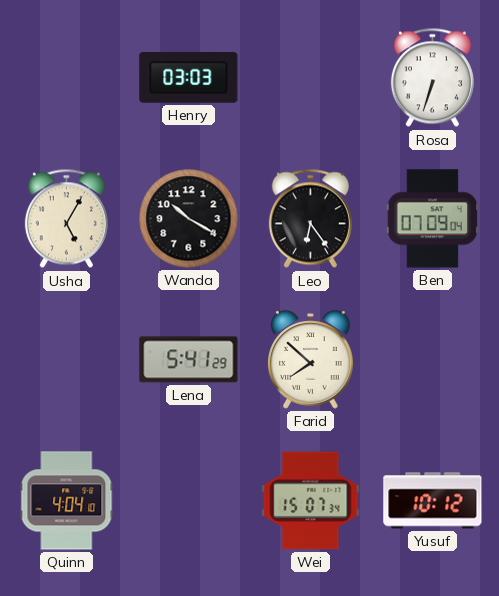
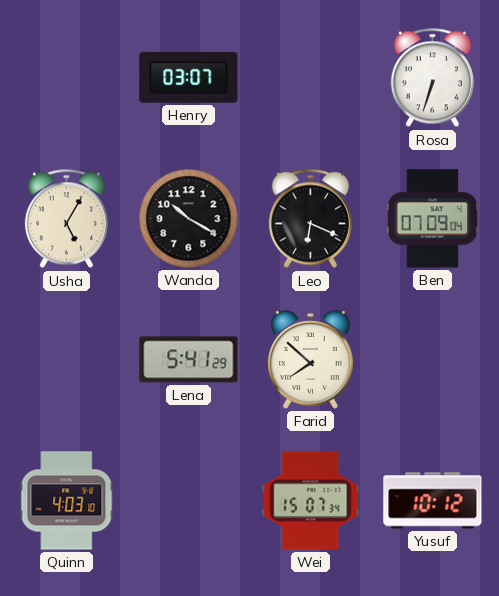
Henry: 03:03 -> 03:07 (189, 77)
Leo: 6:24 -> 6:19 (310, 219)
Quinn: 4:04 -> 4:03 (67, 501)
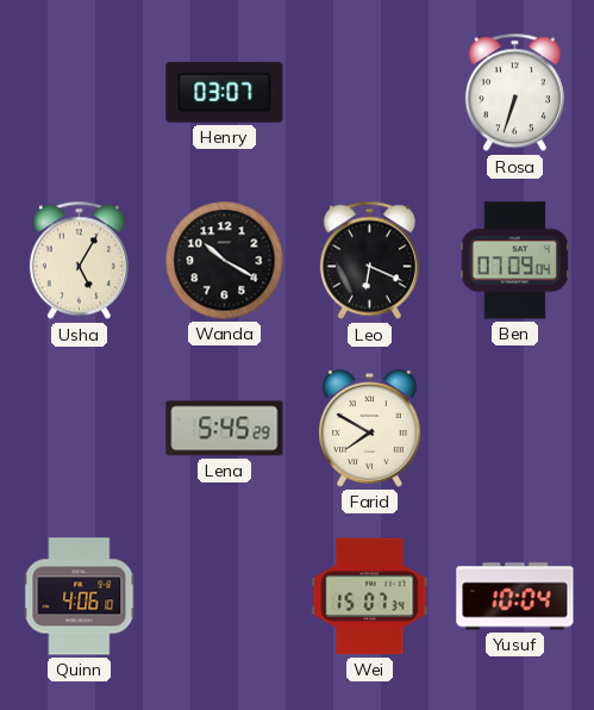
Lena: 5:41 -> 5:45 (225, 429)
Farid: 7:52 -> 7:50 (370, 429)
Quinn: 4:03 -> 4:06 (80, 597)
Yusuf: 10:12 -> 10:04 (515, 597)
